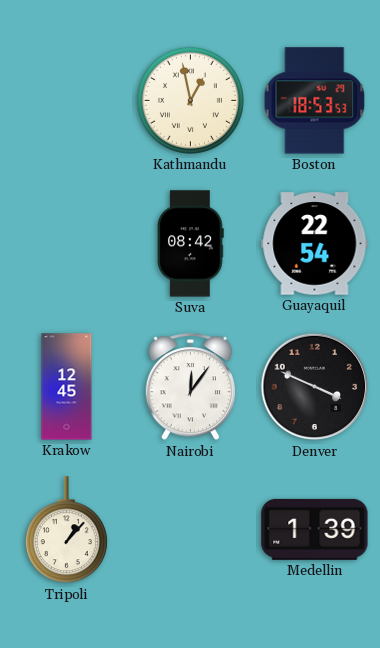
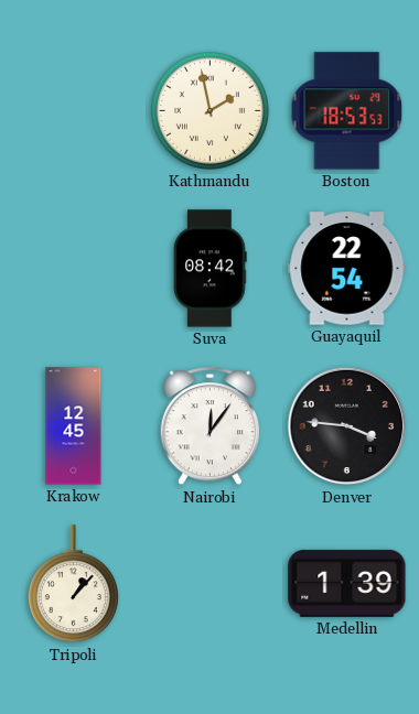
Kathmandu: 12:58 -> 1:58 (209, 110)
Denver: 3:49 -> 3:46 (347, 426)
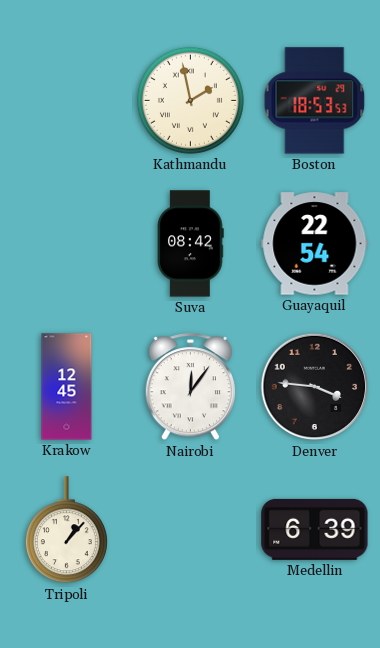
Medellin: 1:39 -> 6:39 (315, 529)
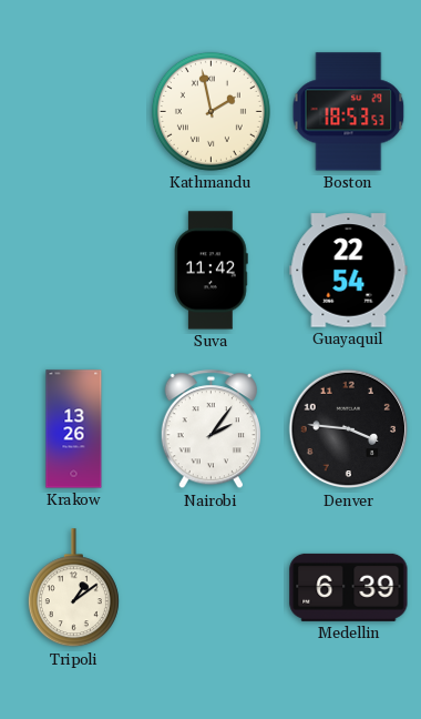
Suva: 08:42 -> 11:42 (212, 271)
Krakow: 12:45 -> 13:26 (74, 429)
Nairobi: 12:06 -> 2:06 (210, 429)
Tripoli: 1:07 -> 1:09 (73, 588)
